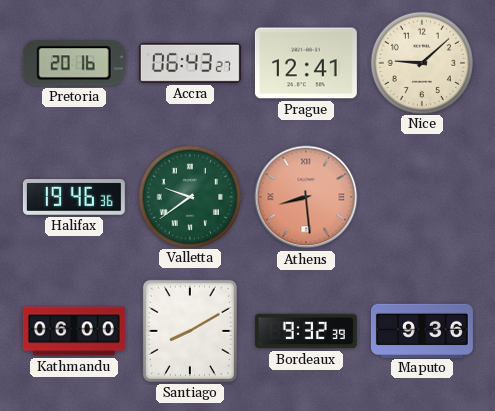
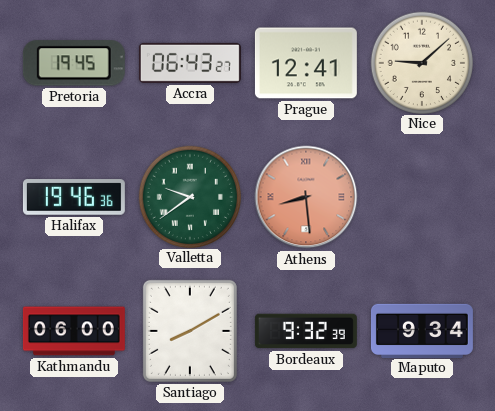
Pretoria: 20:16 -> 19:45 (74, 63)
Maputo: 9:36 -> 9:34 (422, 330)
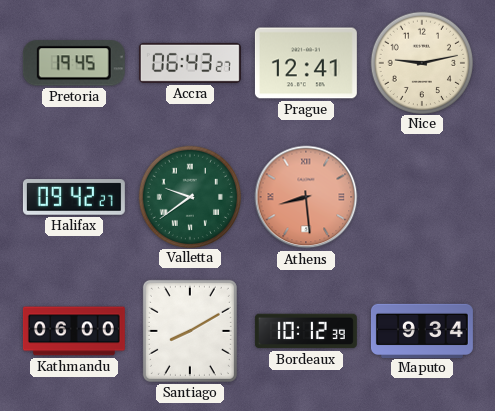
Nice: 9:08 -> 9:13 (421, 62)
Halifax: 19:46 -> 09:42 (74, 197)
Bordeaux: 9:32 -> 10:12 (306, 331)
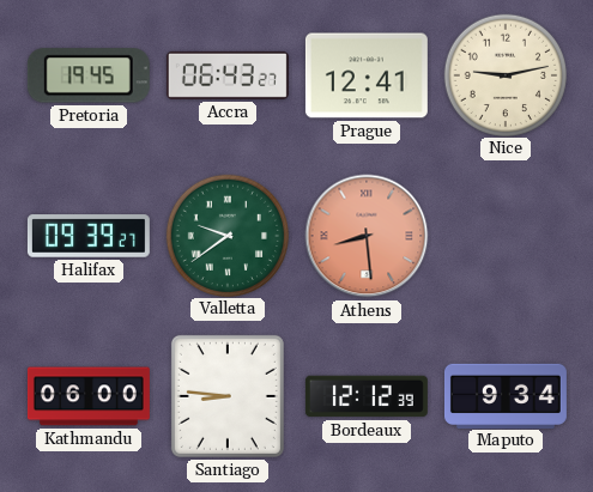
Halifax: 09:42 -> 09:39 (89, 236)
Santiago: 8:10 -> 8:46 (228, 396)
Bordeaux: 10:12 -> 12:12 (367, 396)
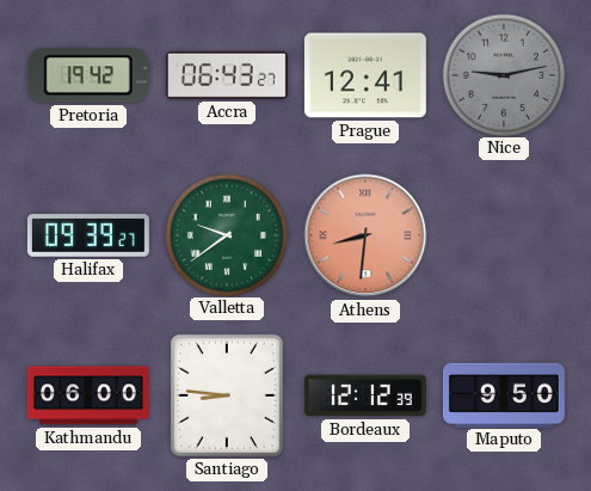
Pretoria: 19:45 -> 19:42 (88, 75)
Nice dial: cream -> grey (503, 74)
Athens: 8:29 -> 8:31 (365, 235)
Maputo: 9:34 -> 9:50 (504, 394)
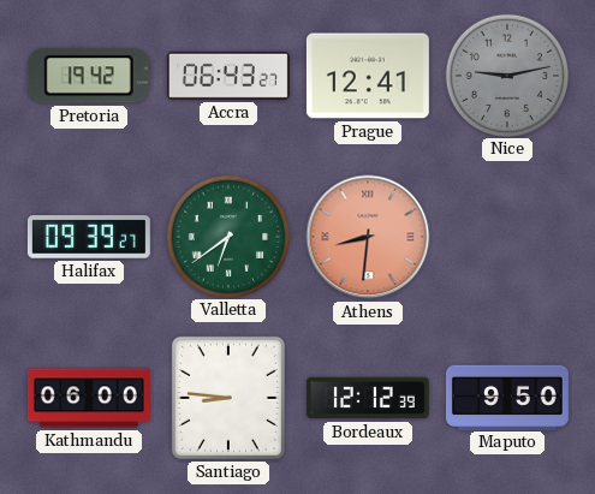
Valletta: 9:39 -> 6:39 (227, 236)
